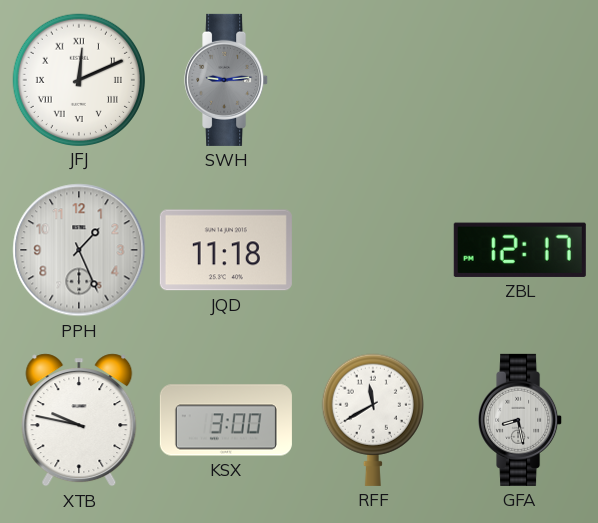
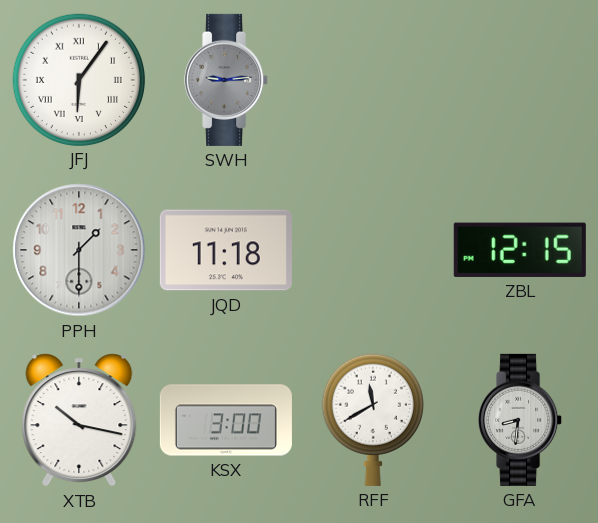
JFJ: 12:11 -> 6:06 (78, 79)
PPH: 1:26 -> 1:30 (79, 250)
ZBL: 12:17 -> 12:15 (520, 250)
XTB: 9:47 -> 10:17 (79, 420)
GFA: 8:28 -> 8:31 (521, 420)
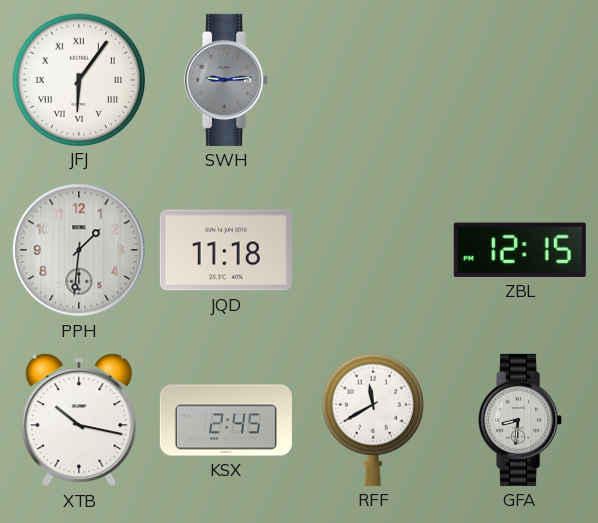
PPH: 1:30 -> 1:31 (79, 250)
KSX: 3:00 -> 2:45 (226, 420)
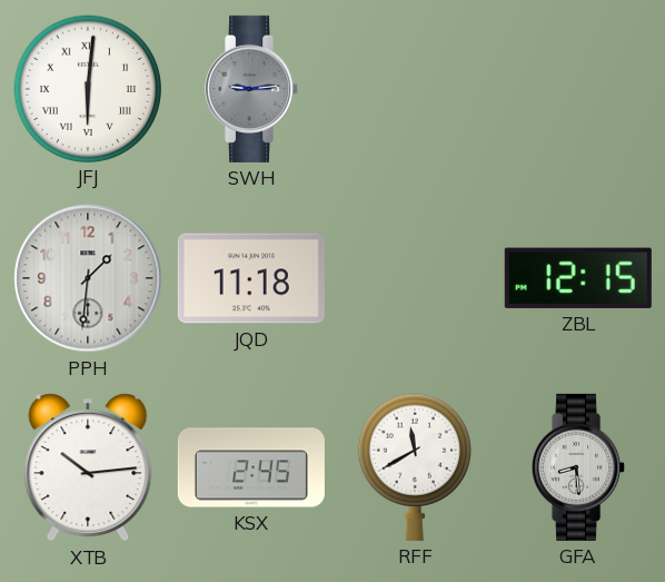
JFJ: 6:06 -> 6:01 (87, 88)
XTB: 10:17 -> 10:14 (88, 467)
GFA: 8:31 -> 8:29 (579, 467)
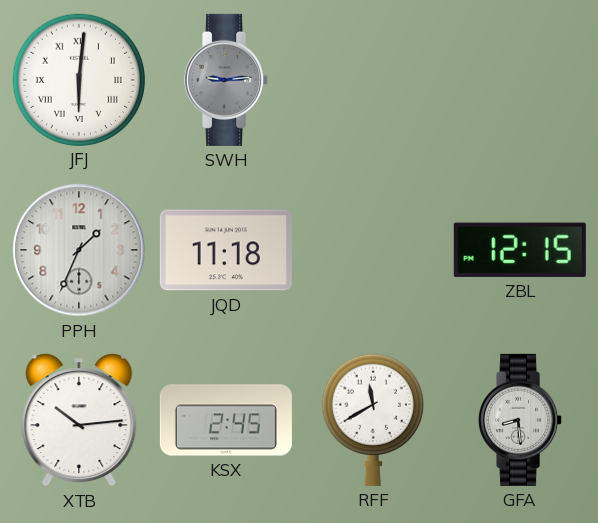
PPH: 1:31 -> 1:34 (79, 250)
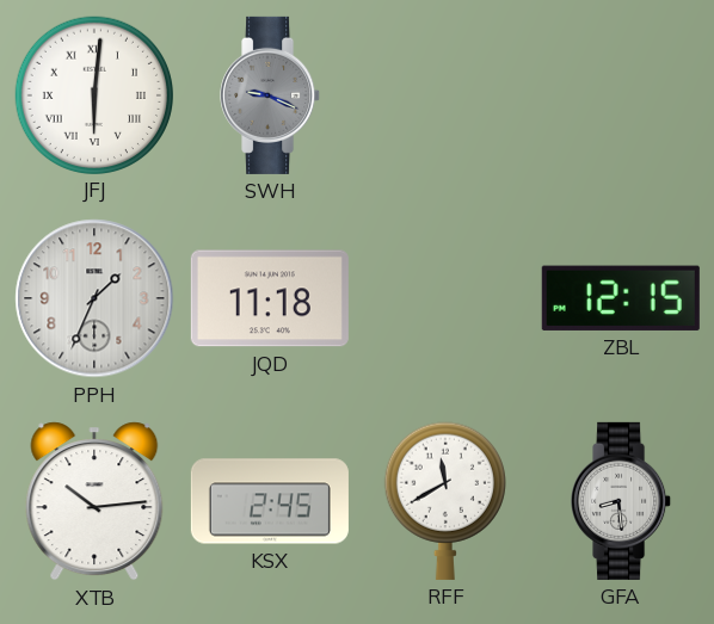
SWH: 9:14 -> 9:19 (271, 95)
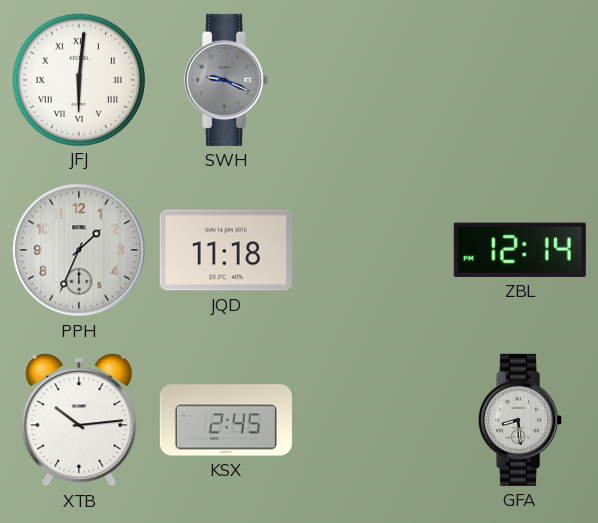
ZBL: 12:15 -> 12:14 (520, 250)
RFF: 11:40 -> none (445, 501)
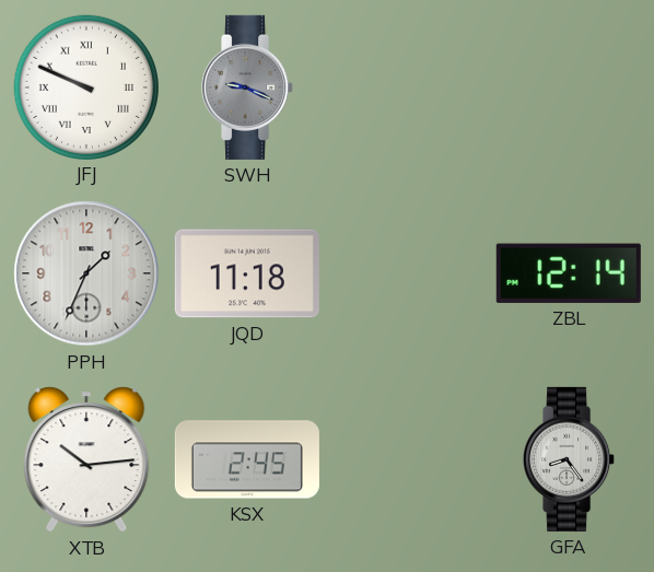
JFJ: 6:01 -> 9:49 (85, 86)
GFA: 8:29 -> 8:24 (570, 459)
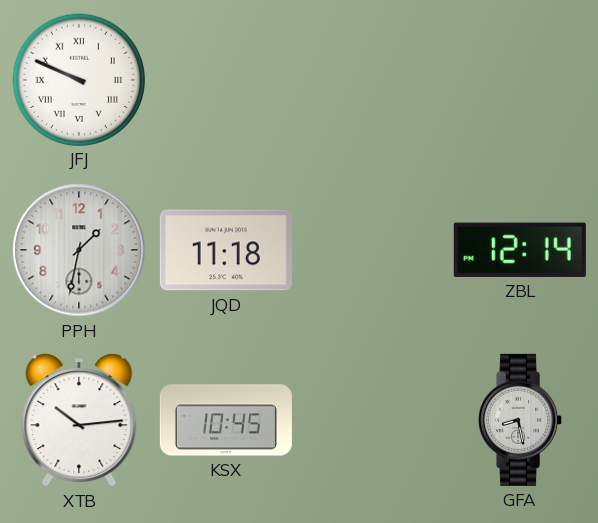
SWH: 9:19 -> none (248, 87)
PPH: 1:34 -> 1:32 (79, 250)
KSX: 2:45 -> 10:45 (226, 420)
GFA: 8:24 -> 8:28 (521, 420)
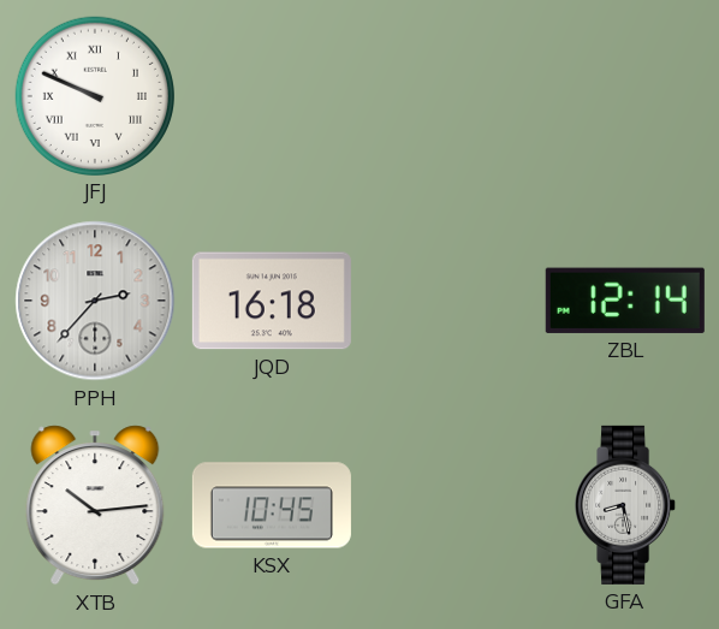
PPH: 1:32 -> 2:37 (95, 301)
JQD: 11:18 -> 16:18 (272, 301)
